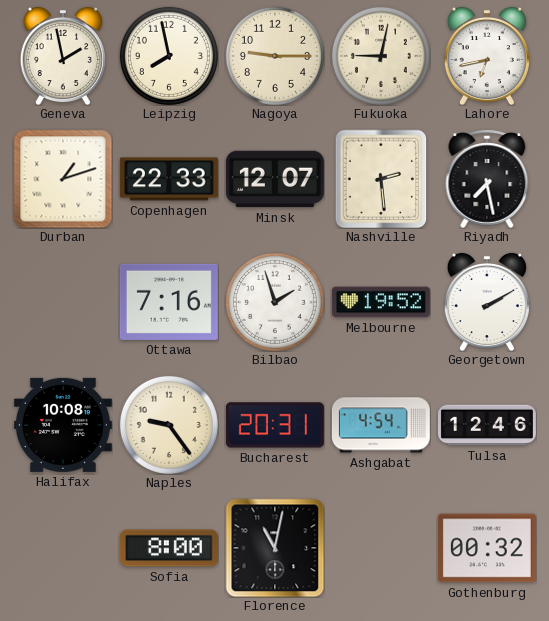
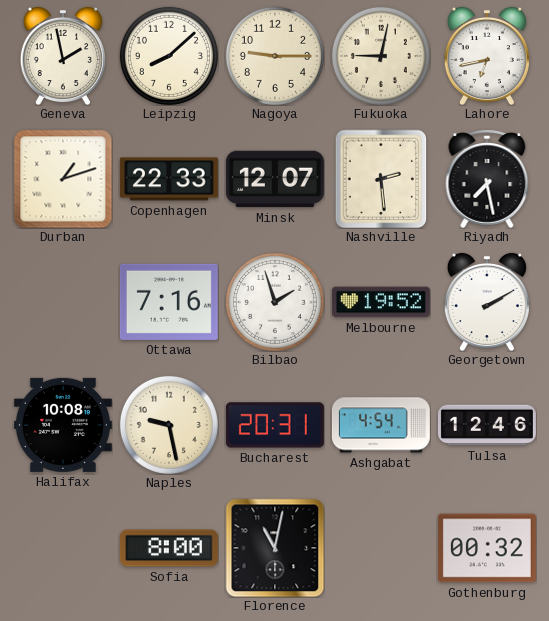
Leipzig: 7:58 -> 8:08 (169, 56)
Naples: 9:24 -> 9:28 (169, 425)
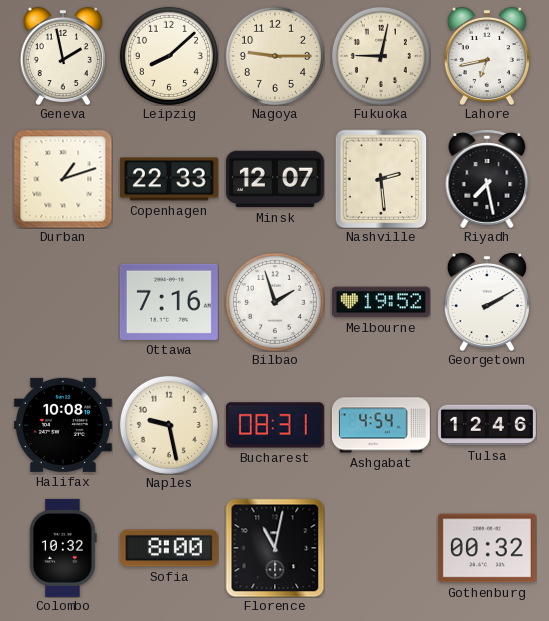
Bucharest: 20:31 -> 08:31 (275, 425)
Colombo: none -> 10:32 (63, 548)
